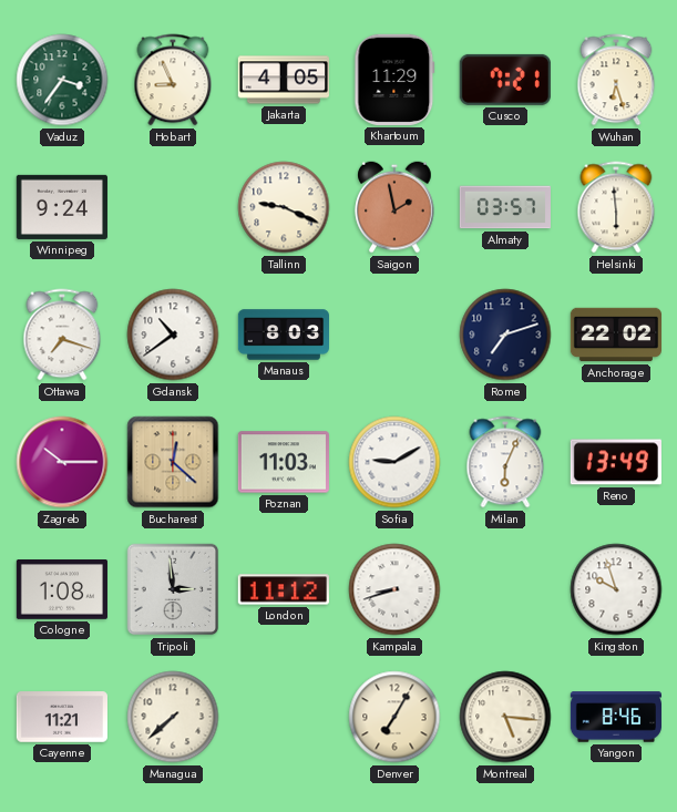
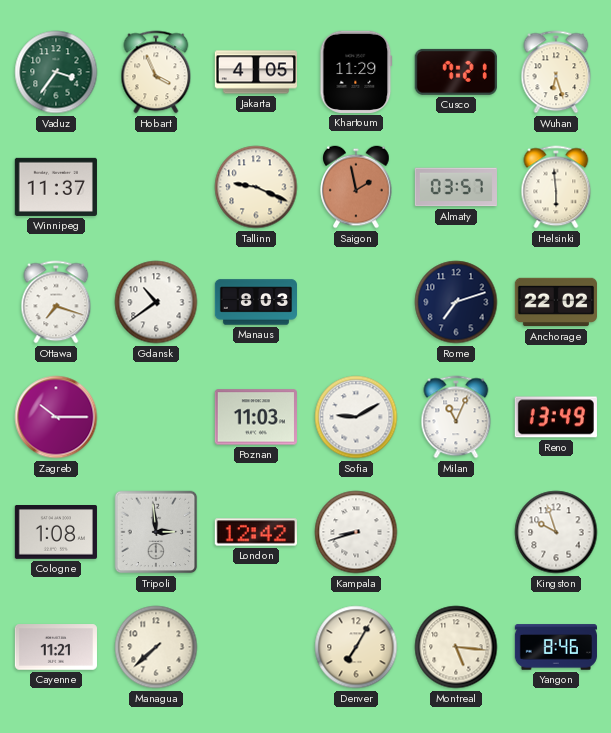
Hobart: 8:56 -> 3:56 (156, 72)
Winnipeg: 9:24 -> 11:37 (56, 187)
Bucharest: 12:22 -> none (173, 462)
Milan: 6:04 -> 11:04 (456, 417)
London: 11:12 -> 12:42 (256, 532)
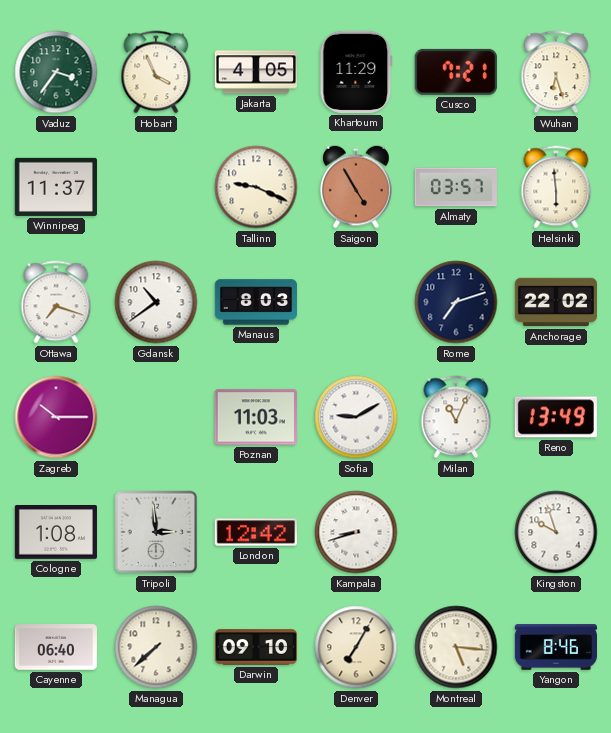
Saigon: 1:58 -> 4:55 (356, 187)
Cayenne: 11:21 -> 06:40 (56, 647)
Darwin: none -> 09:10 (255, 647)
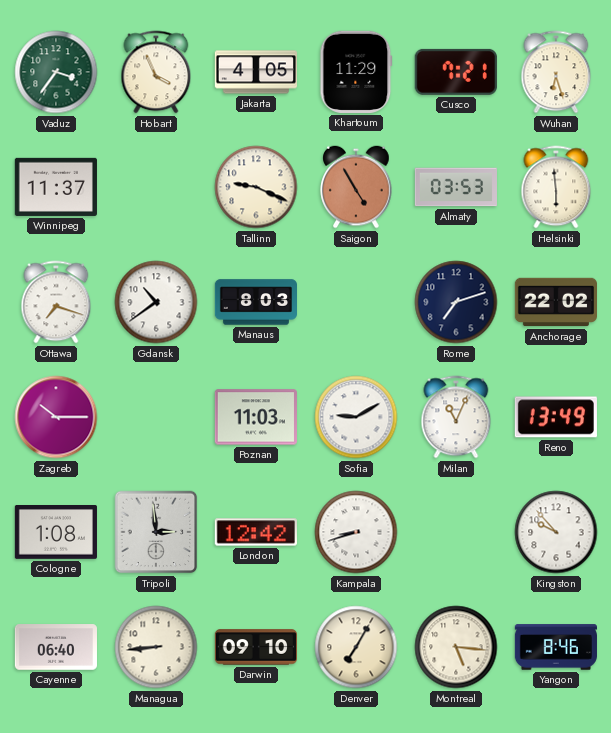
Almaty: 03:57 -> 03:53 (456, 187)
Kingston: 9:57 -> 9:53 (556, 532)
Managua: 7:38 -> 8:44 (156, 647)
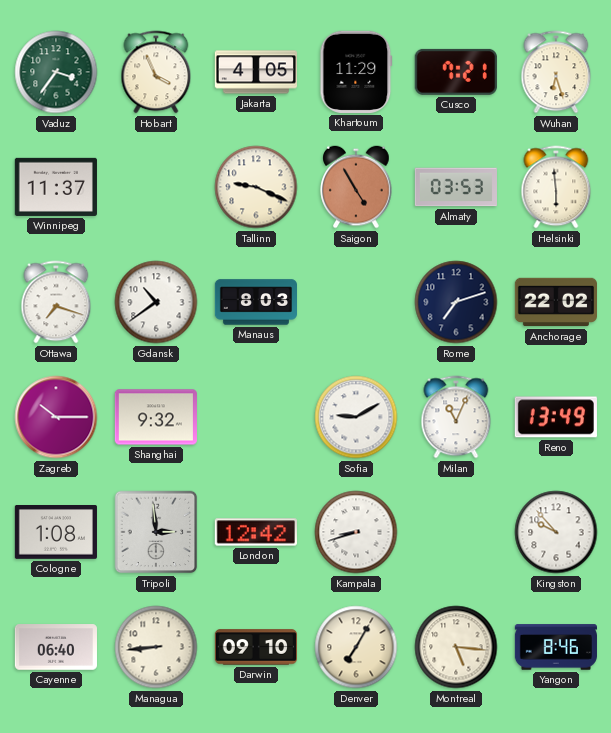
Shanghai: none -> 9:32 (156, 417)
Poznan: 11:03 -> none (256, 417)
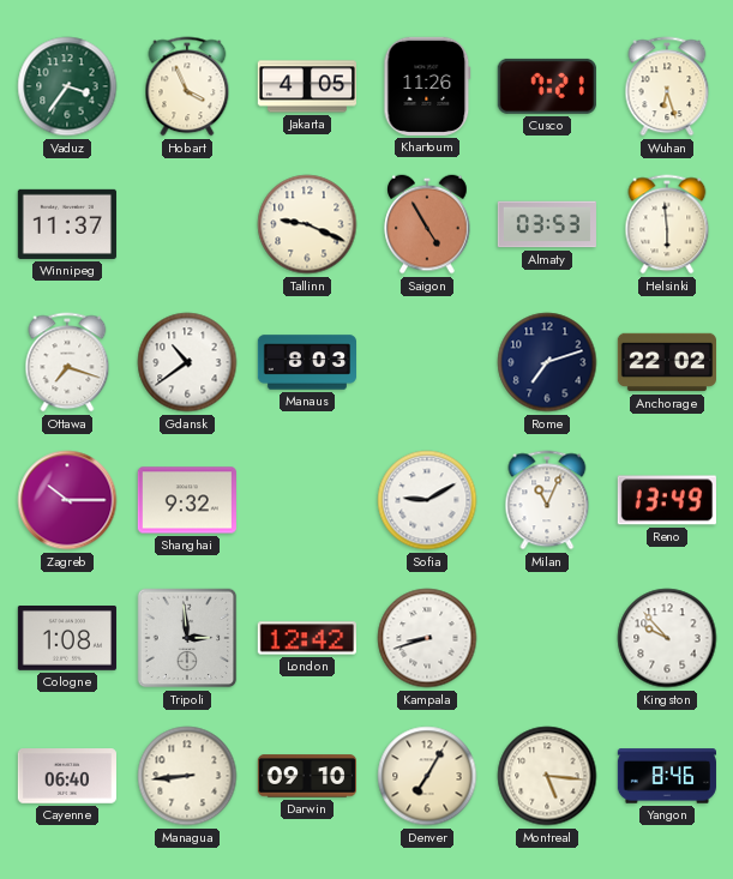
Khartoum: 11:29 -> 11:26 (427, 86)
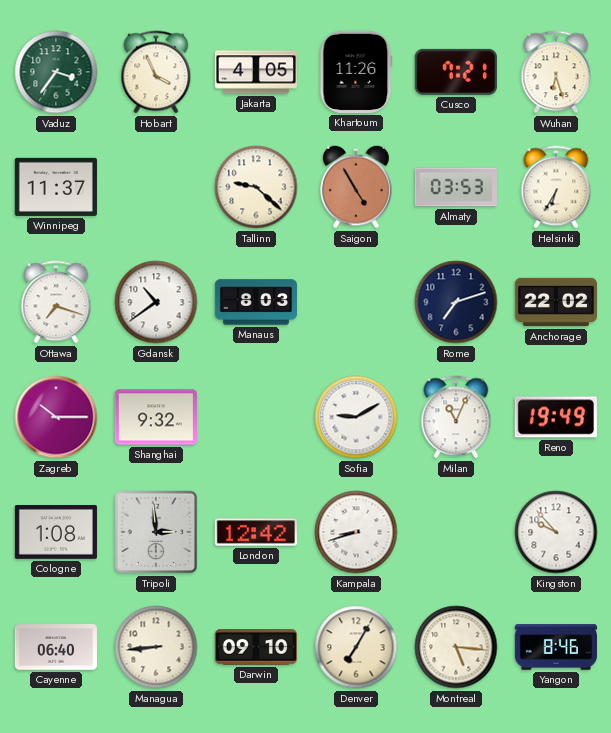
Tallinn: 9:19 -> 9:22 (256, 187)
Helsinki: 5:59 -> 6:35 (556, 187)
Reno: 13:49 -> 19:49 (556, 417)
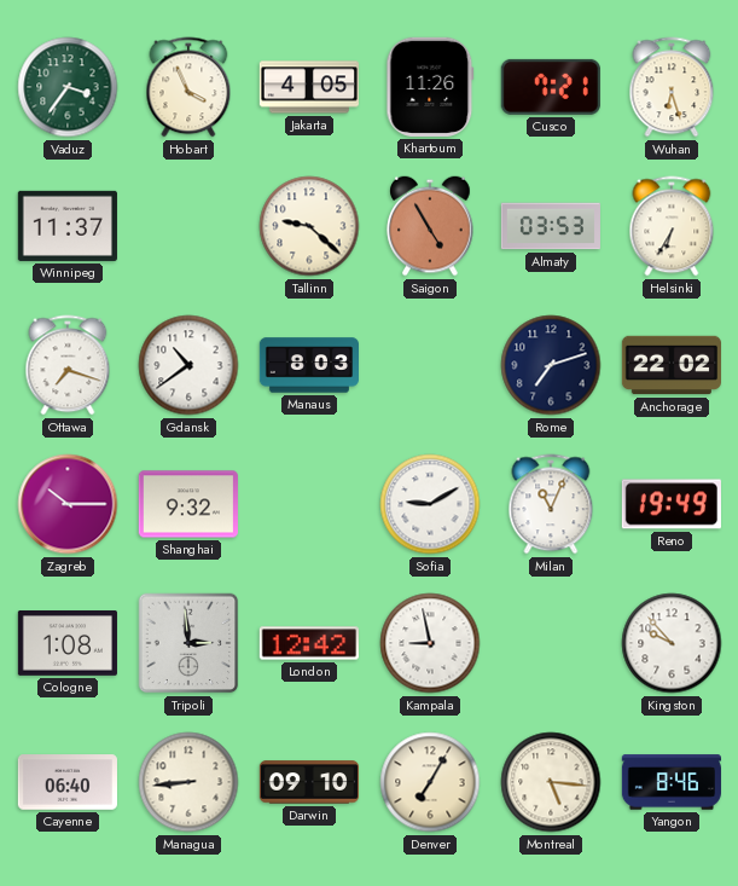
Kampala: 8:42 -> 8:58 (430, 643)
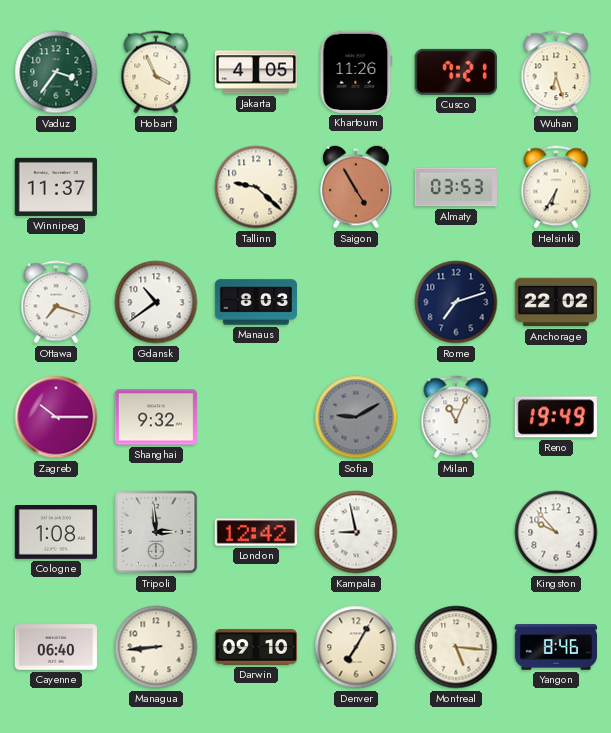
Sofia dial: white -> grey (356, 417)
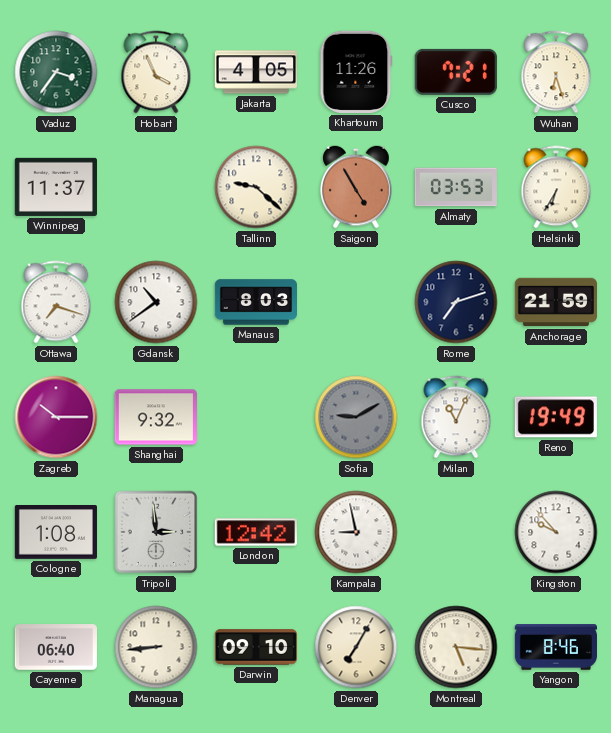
Anchorage: 22:02 -> 21:59 (555, 302)
